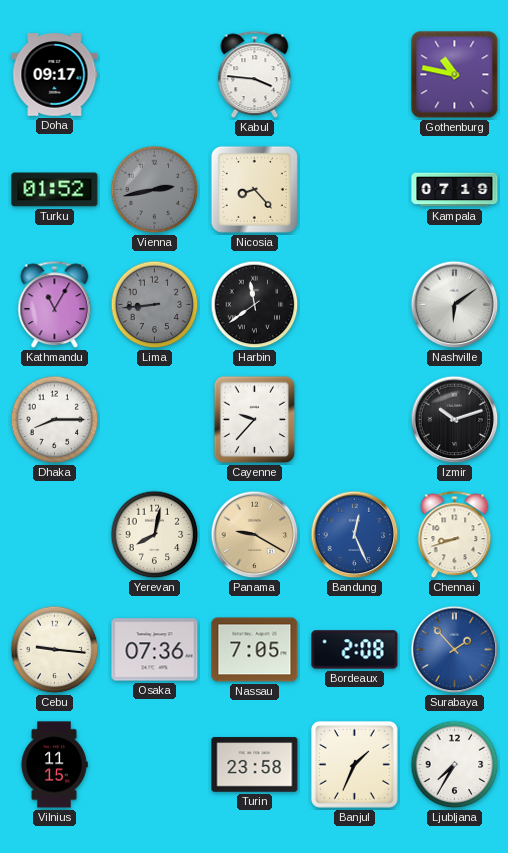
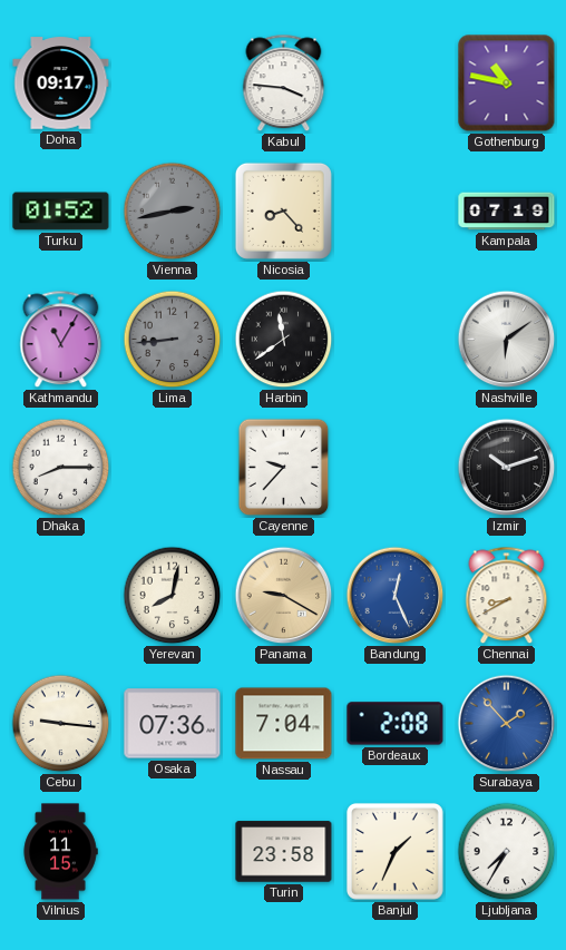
Chennai: 8:42 -> 8:40 (507, 596)
Nassau: 7:05 -> 7:04 (284, 724)
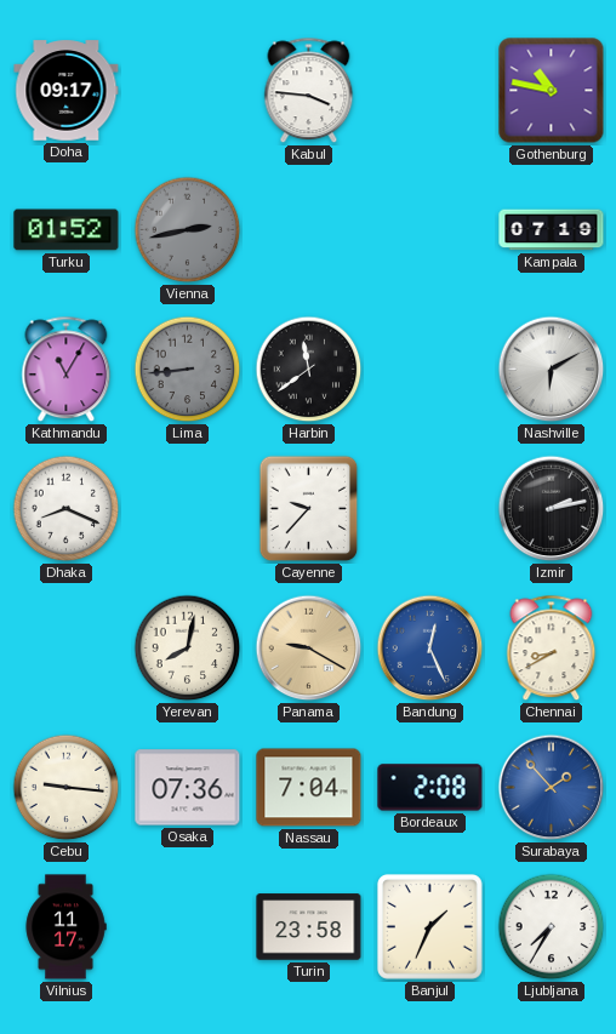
Nicosia: 8:23 -> none (283, 210)
Nashville: 6:09 -> 6:10 (552, 370)
Dhaka: 8:15 -> 8:19 (67, 509)
Izmir: 10:12 -> 2:13 (552, 509)
Vilnius: 11:15 -> 11:17 (65, 927)
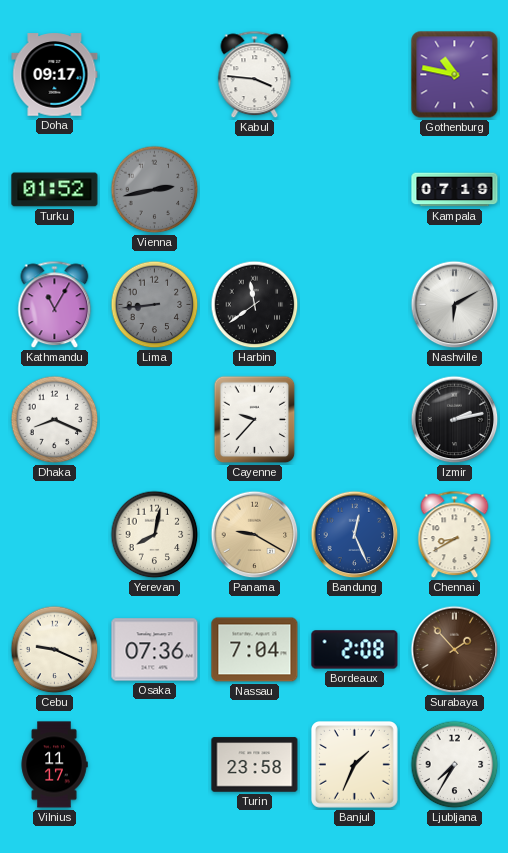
Cebu: 9:16 -> 9:19 (55, 650)
Surabaya dial: blue -> brown (455, 650)
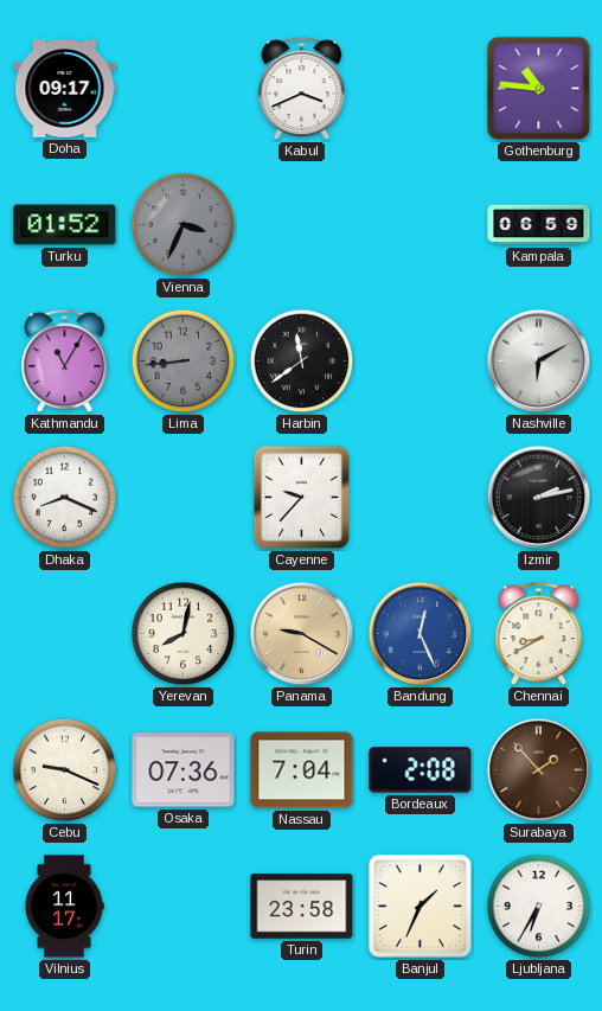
Kabul: 3:46 -> 3:41 (302, 89)
Gothenburg: 10:47 -> 10:46 (539, 89)
Vienna: 2:43 -> 3:34 (184, 225)
Kampala: 07:19 -> 06:59 (539, 225)
Ljubljana: 7:35 -> 6:35 (539, 907)
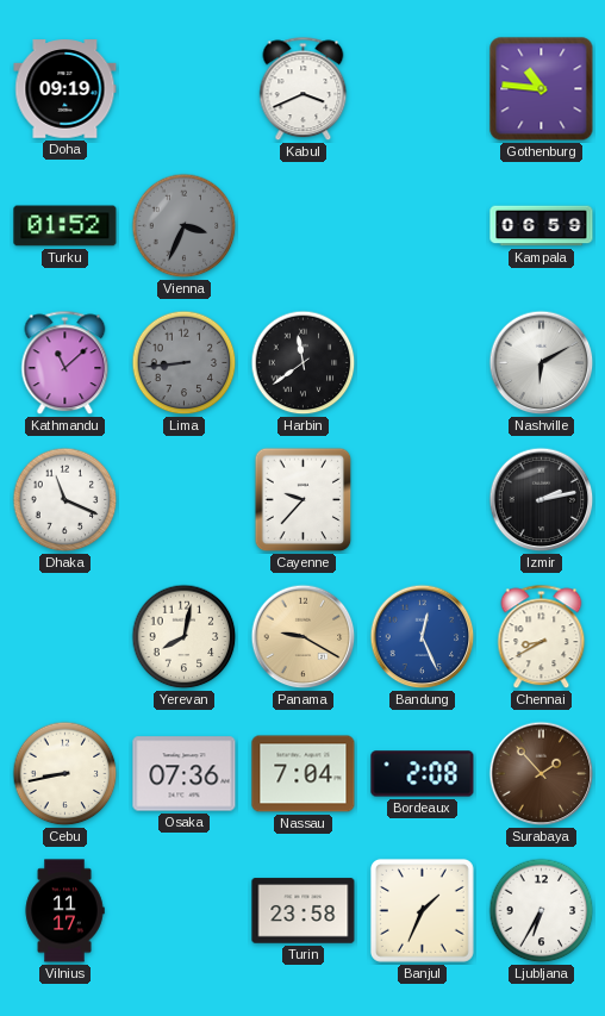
Doha: 09:17 -> 09:19 (66, 89)
Kathmandu: 11:05 -> 11:08 (66, 363)
Dhaka: 8:19 -> 11:19 (66, 500)
Cebu: 9:19 -> 8:43 (66, 774)
